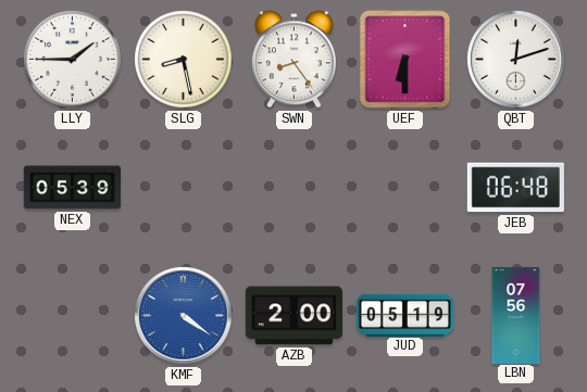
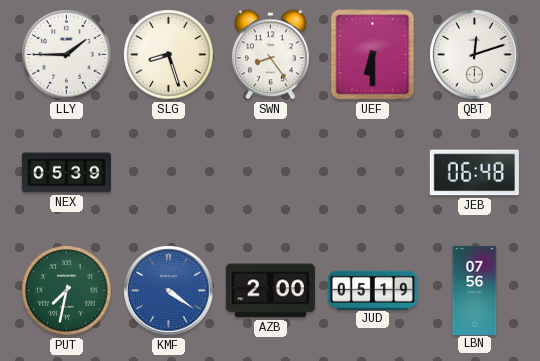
SLG: 8:28 -> 8:27 (169, 55)
PUT: none -> 7:32 (67, 291)
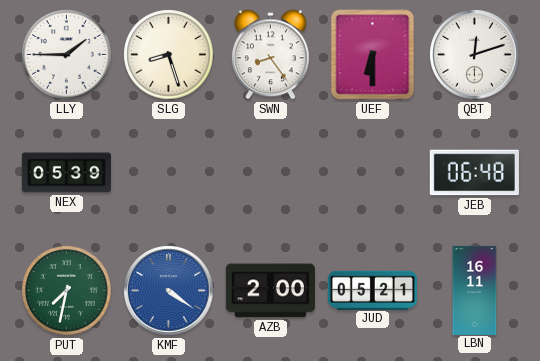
JUD: 05:19 -> 05:21 (372, 290)
LBN: 07:56 -> 16:11 (475, 290)
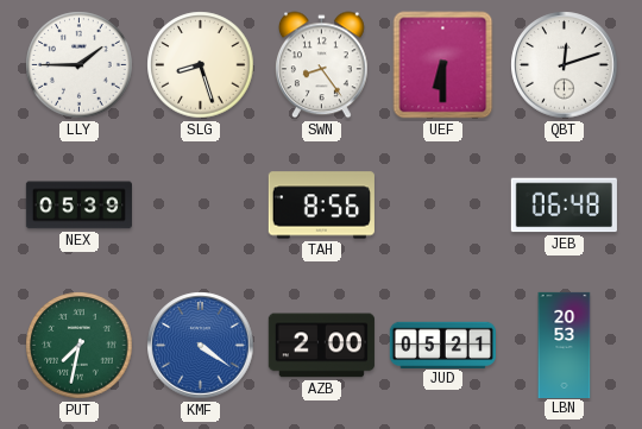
TAH: none -> 8:56 (321, 206)
LBN: 16:11 -> 20:53 (565, 345)
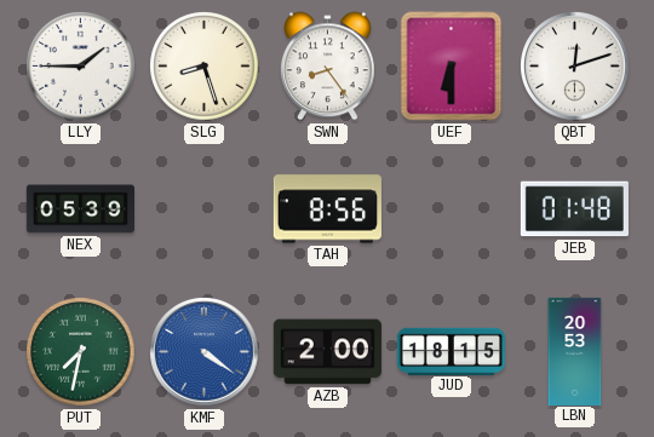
JEB: 06:48 -> 01:48 (574, 209)
JUD: 05:21 -> 18:15 (451, 351)
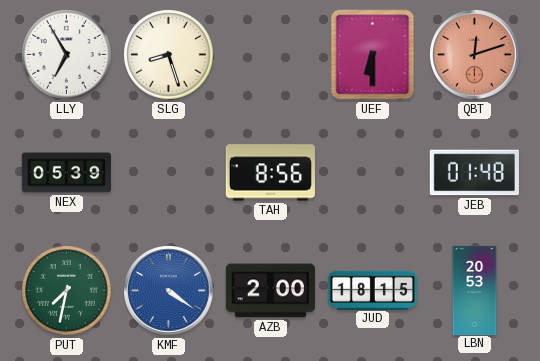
LLY: 1:45 -> 6:55 (67, 55)
SWN: 8:24 -> none (328, 67)
QBT dial: white -> salmon (475, 55)
